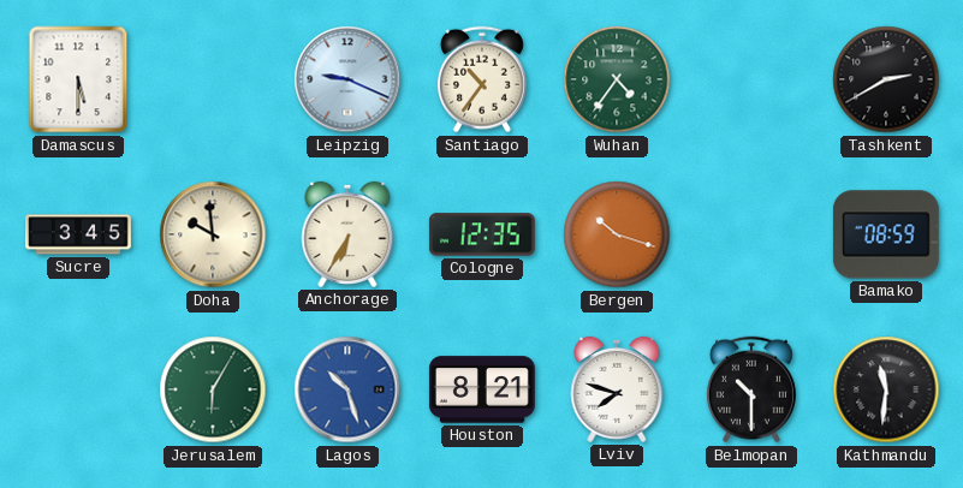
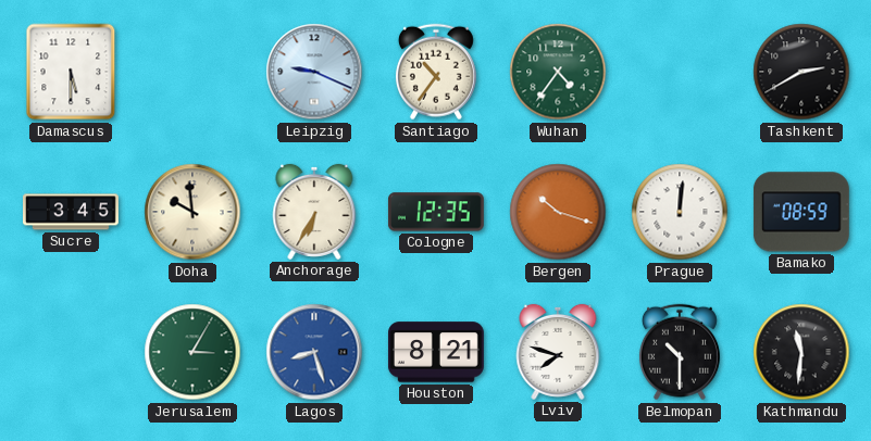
Prague: none -> 12:01 (680, 212)
Jerusalem: 6:05 -> 3:05 (192, 352)
Lagos: 10:27 -> 8:27 (314, 352)
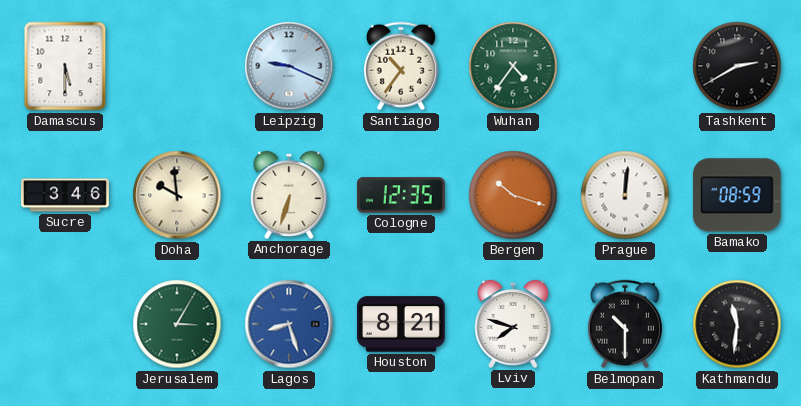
Sucre: 3:45 -> 3:46 (66, 195)
Anchorage: 6:35 -> 6:33 (289, 195)
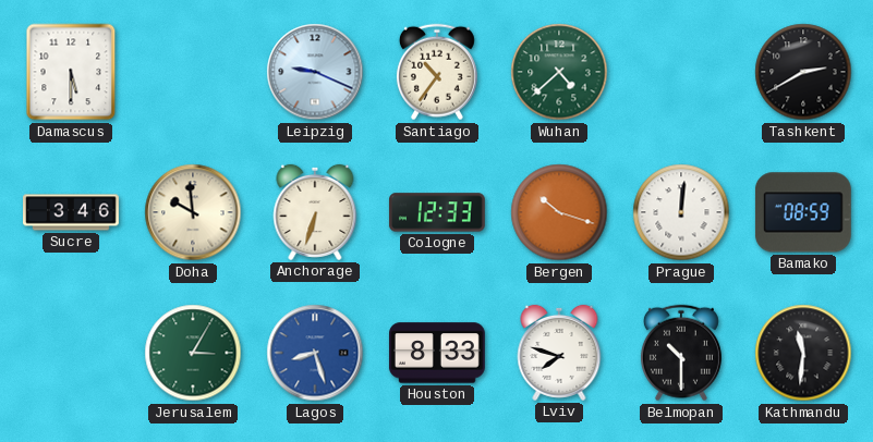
Wuhan: 4:36 -> 4:38 (559, 72)
Cologne: 12:35 -> 12:33 (437, 212)
Houston: 8:21 -> 8:33 (437, 353)
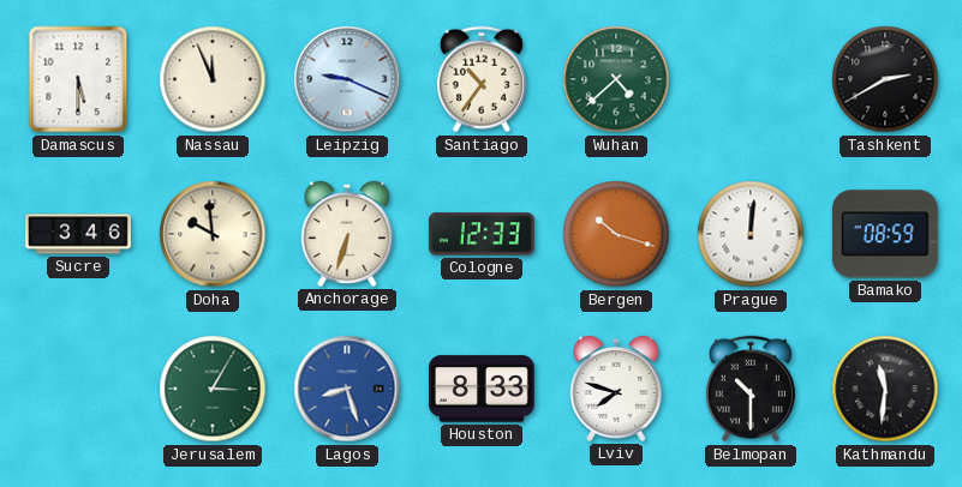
Nassau: none -> 11:56 (213, 79)
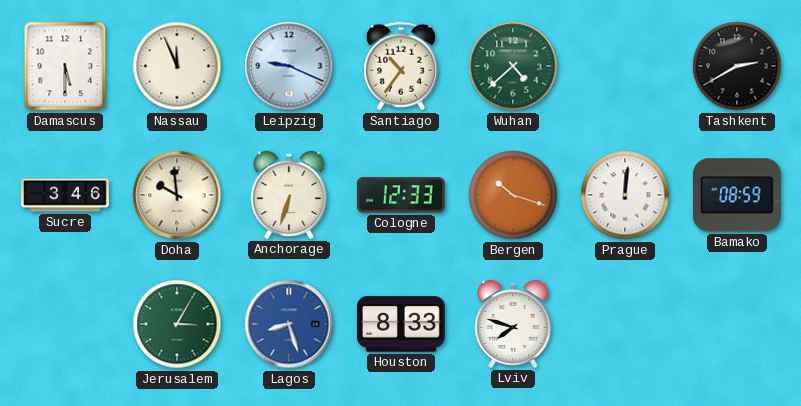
Belmopan: 10:30 -> none (751, 389)
Kathmandu: 11:31 -> none (885, 389)
